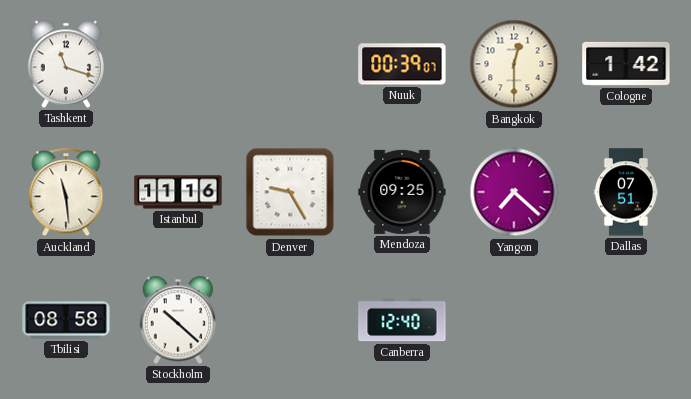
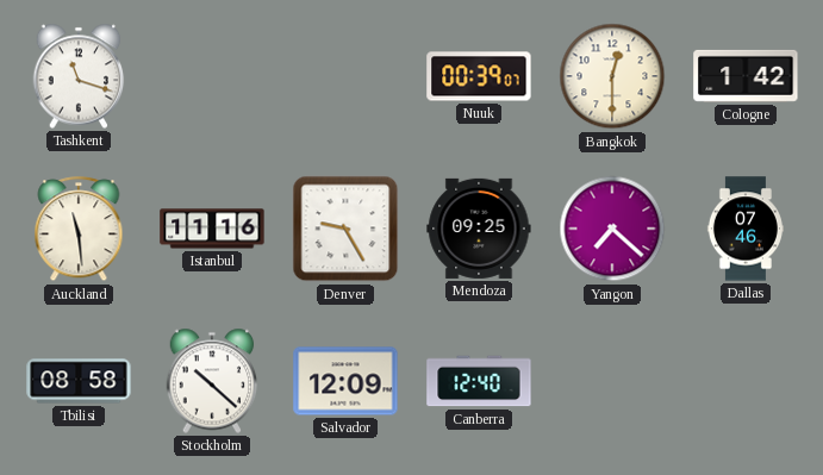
Dallas: 07:51 -> 07:46 (746, 229)
Salvador: none -> 12:09 (345, 381)
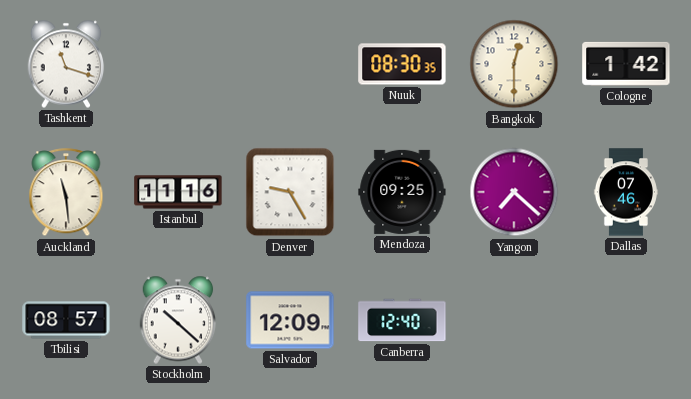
Nuuk: 00:39 -> 08:30 (402, 64)
Tbilisi: 08:58 -> 08:57 (66, 320)
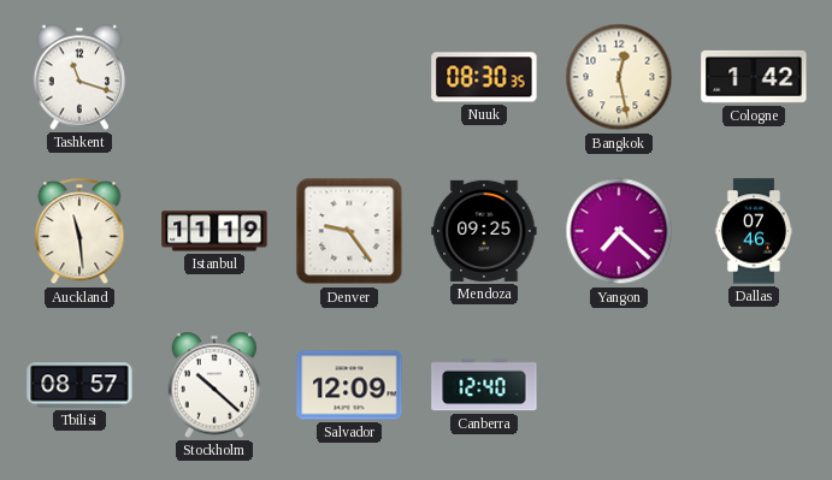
Bangkok: 12:30 -> 12:28 (619, 77)
Istanbul: 11:16 -> 11:19 (214, 231)
Denver: 9:25 -> 9:24 (349, 231)
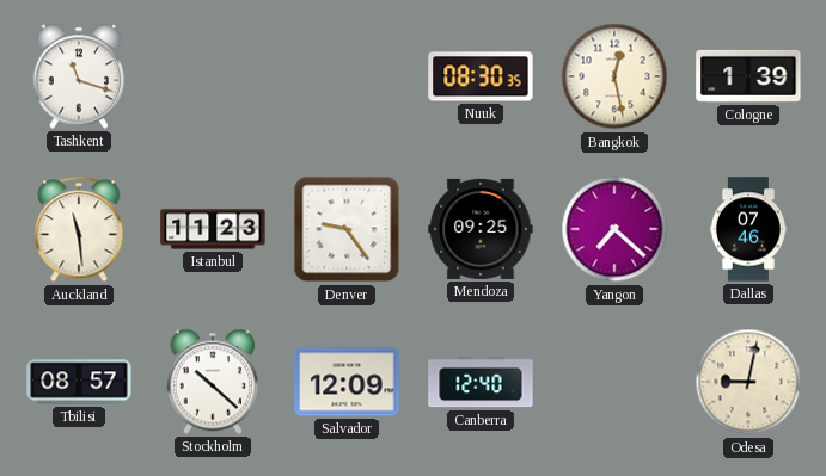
Cologne: 1:42 -> 1:39 (748, 76)
Istanbul: 11:19 -> 11:23 (213, 229)
Odesa: none -> 9:02 (748, 382)
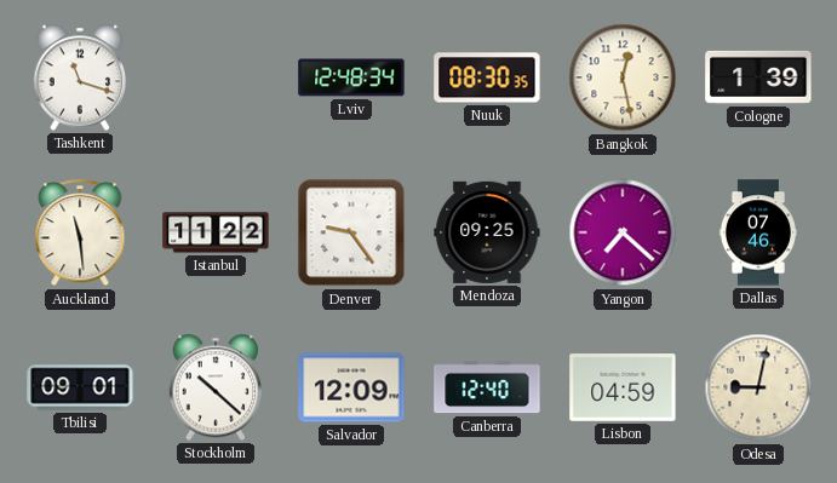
Lviv: none -> 12:48 (351, 77)
Istanbul: 11:23 -> 11:22 (216, 232)
Tbilisi: 08:57 -> 09:01 (80, 387)
Lisbon: none -> 04:59 (623, 389)
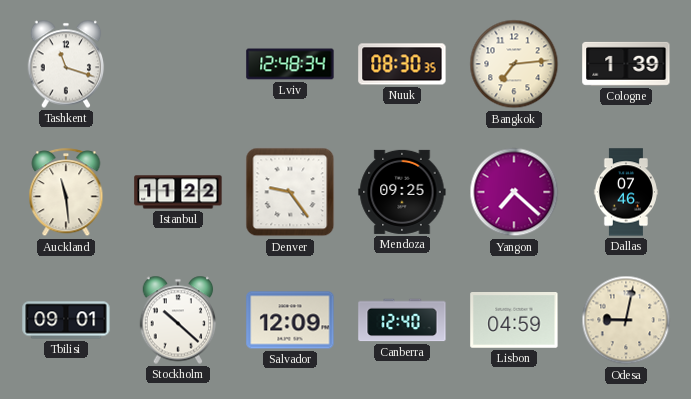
Bangkok: 12:28 -> 7:14 (514, 64)
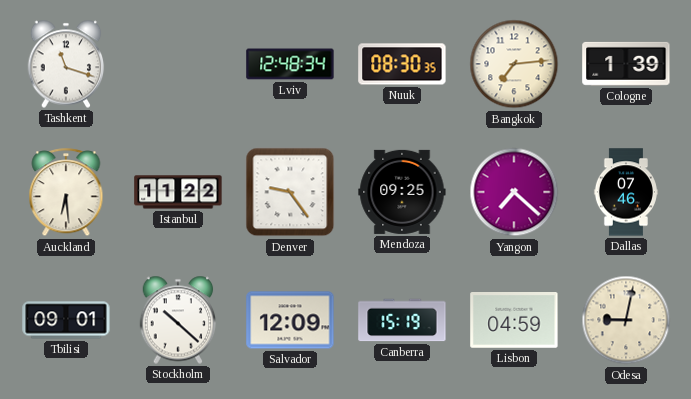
Auckland: 11:29 -> 6:29 (66, 193)
Canberra: 12:40 -> 15:19 (402, 320)
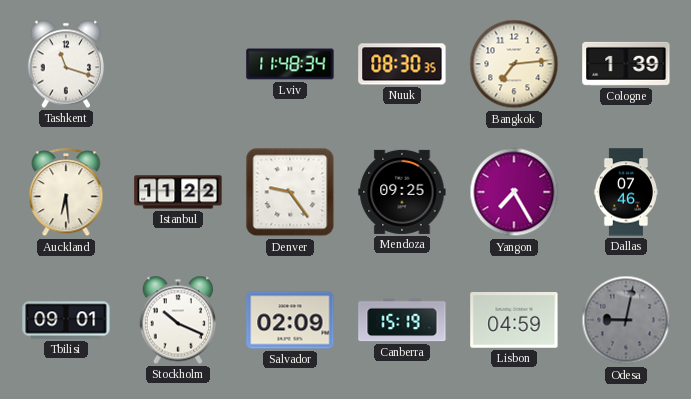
Lviv: 12:48 -> 11:48 (290, 64)
Yangon: 7:22 -> 7:25 (514, 192)
Stockholm: 10:22 -> 10:19 (178, 320)
Salvador: 12:09 -> 02:09 (290, 320)
Odesa dial: cream -> grey (626, 320)
